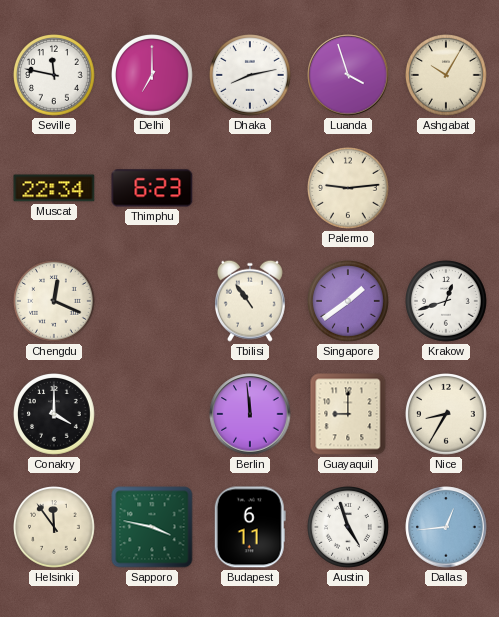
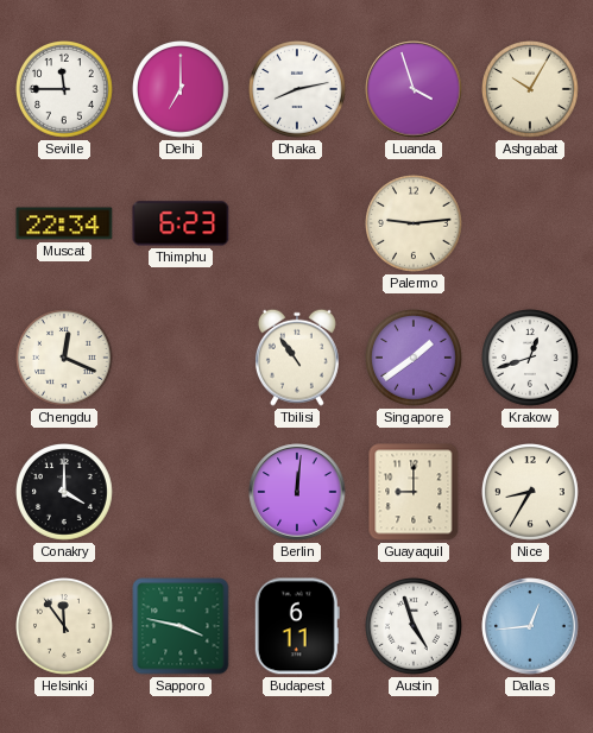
Seville: 11:47 -> 11:45 (65, 90)
Berlin: 11:59 -> 12:01 (297, 492)
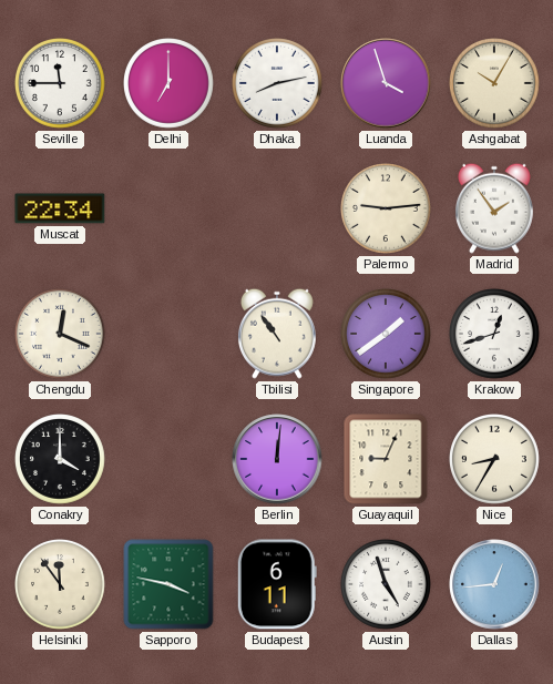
Thimphu: 6:23 -> none (181, 223)
Madrid: none -> 1:54 (494, 208)
Guayaquil: 9:00 -> 9:04 (386, 459)
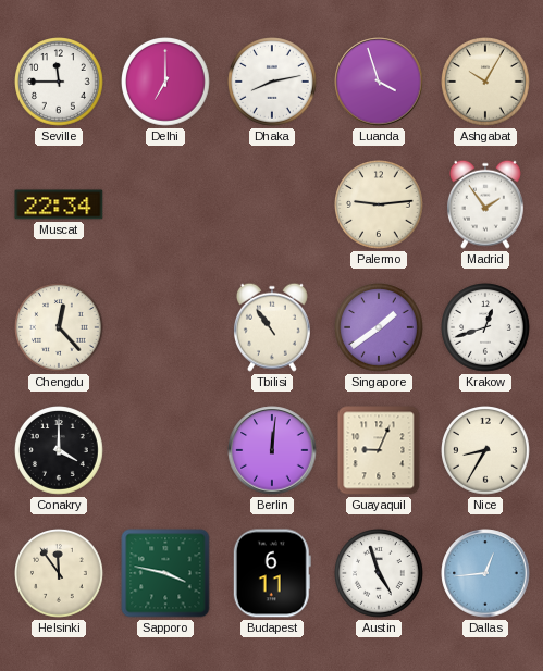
Chengdu: 12:19 -> 12:23 (60, 328)
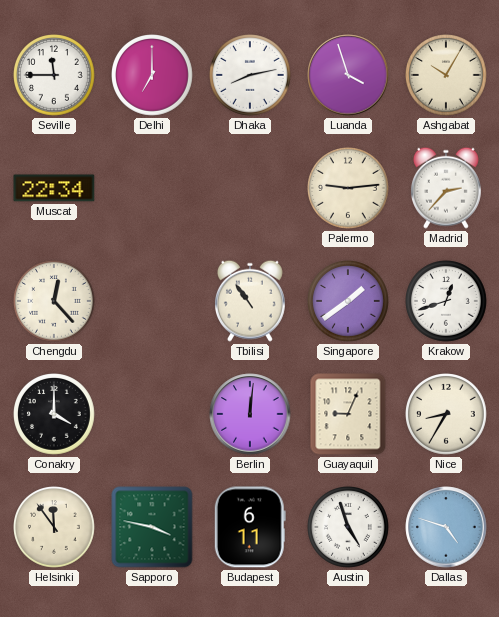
Madrid: 1:54 -> 2:37 (446, 188)
Dallas: 12:44 -> 4:48 (446, 527)
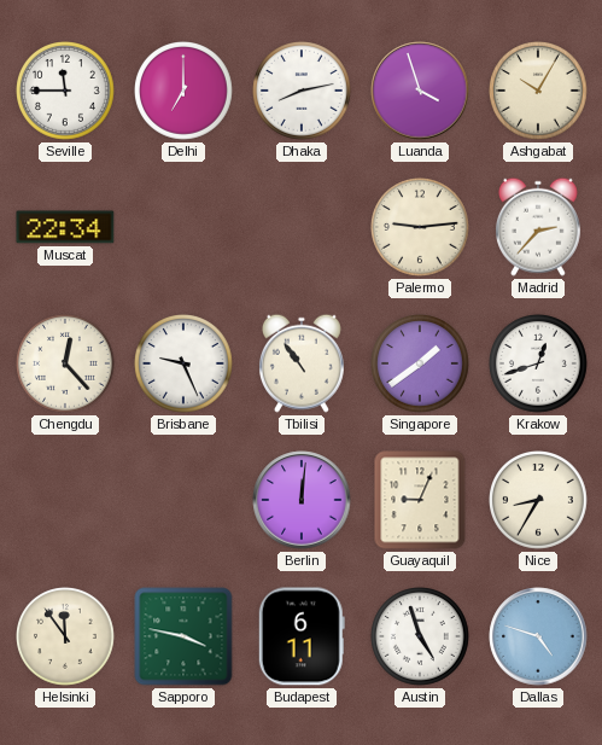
Brisbane: none -> 9:26 (185, 365)
Conakry: 4:00 -> none (55, 415)
